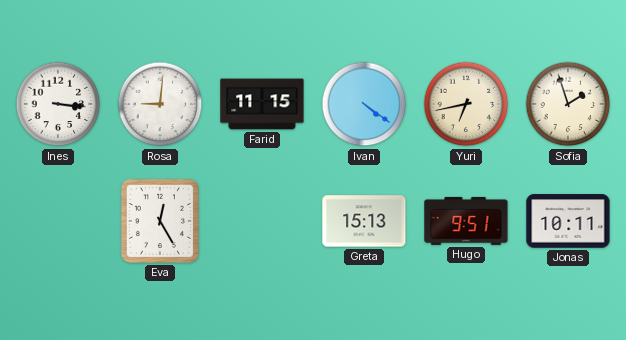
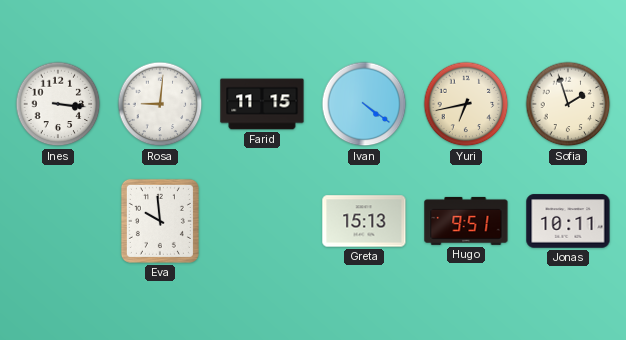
Eva: 12:25 -> 9:59 (160, 221)
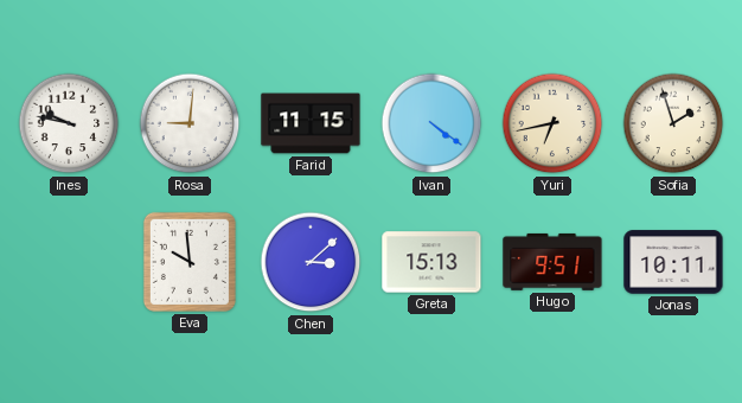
Ines: 3:16 -> 9:47 (69, 123)
Chen: none -> 3:08 (311, 262)
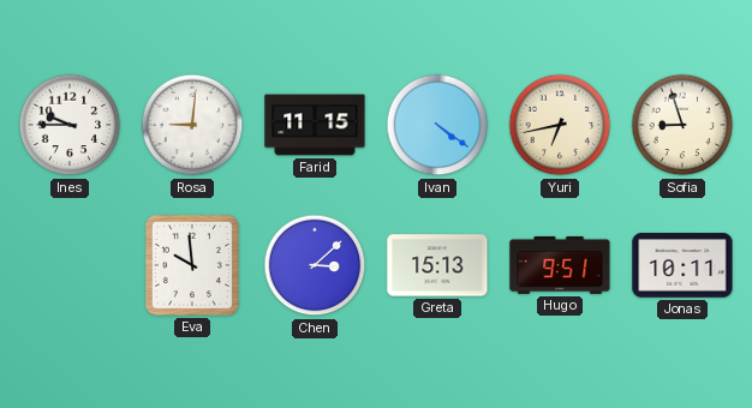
Ines: 9:47 -> 9:45 (70, 125)
Sofia: 1:57 -> 8:57 (682, 125)
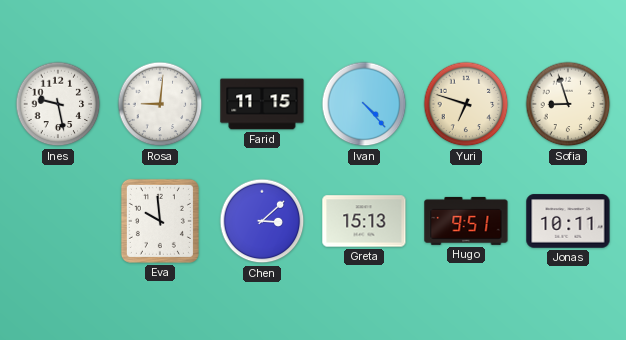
Ines: 9:45 -> 9:28 (58, 104)
Ivan: 4:21 -> 4:23 (364, 104)
Yuri: 6:43 -> 6:48 (466, 104)
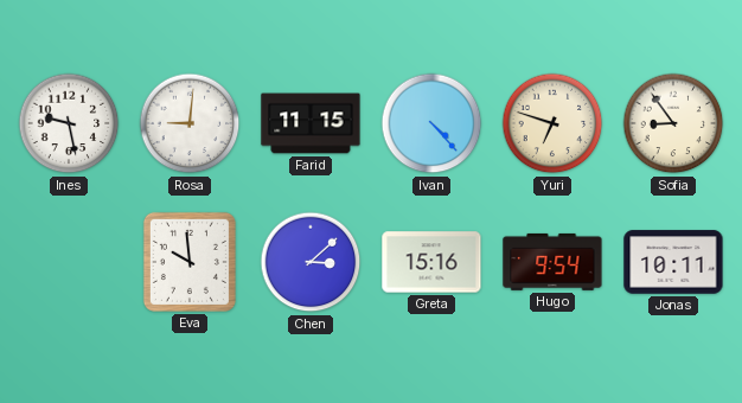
Sofia: 8:57 -> 8:54 (673, 123)
Greta: 15:13 -> 15:16 (431, 262)
Hugo: 9:51 -> 9:54 (552, 262)
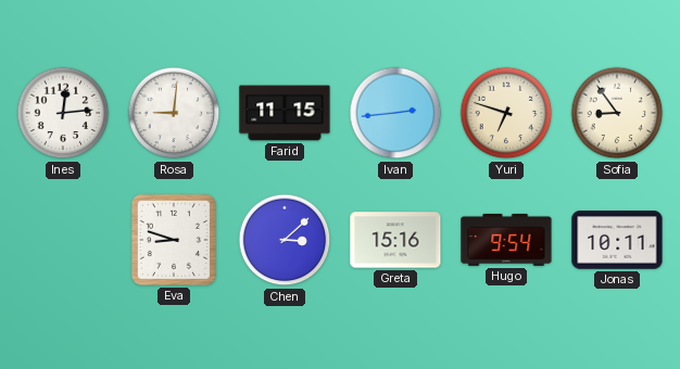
Ines: 9:28 -> 12:14 (63, 113)
Ivan: 4:23 -> 2:44 (395, 113)
Eva: 9:59 -> 8:48 (174, 240)
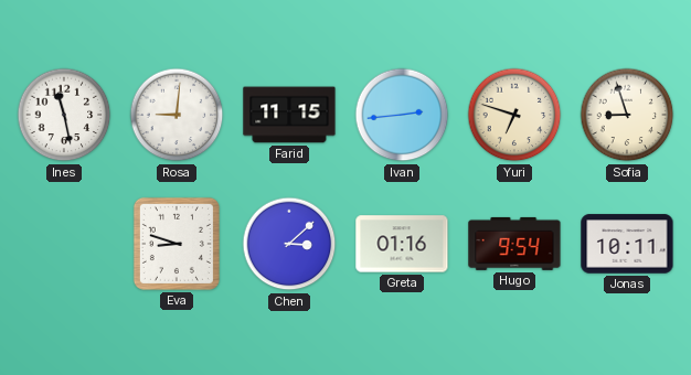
Ines: 12:14 -> 11:28 (64, 115)
Sofia: 8:54 -> 8:57 (627, 115)
Greta: 15:16 -> 01:16 (402, 244)
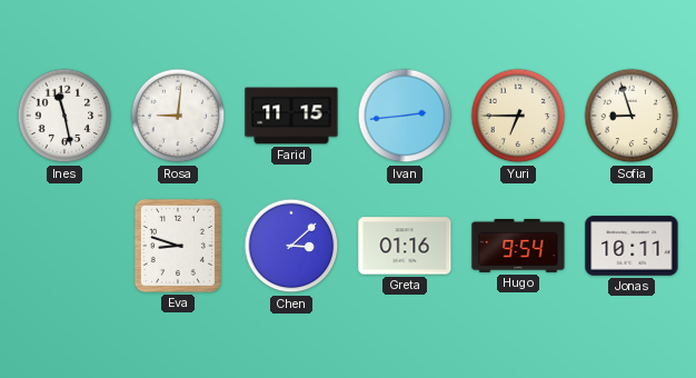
Yuri: 6:48 -> 6:45 (518, 116)
